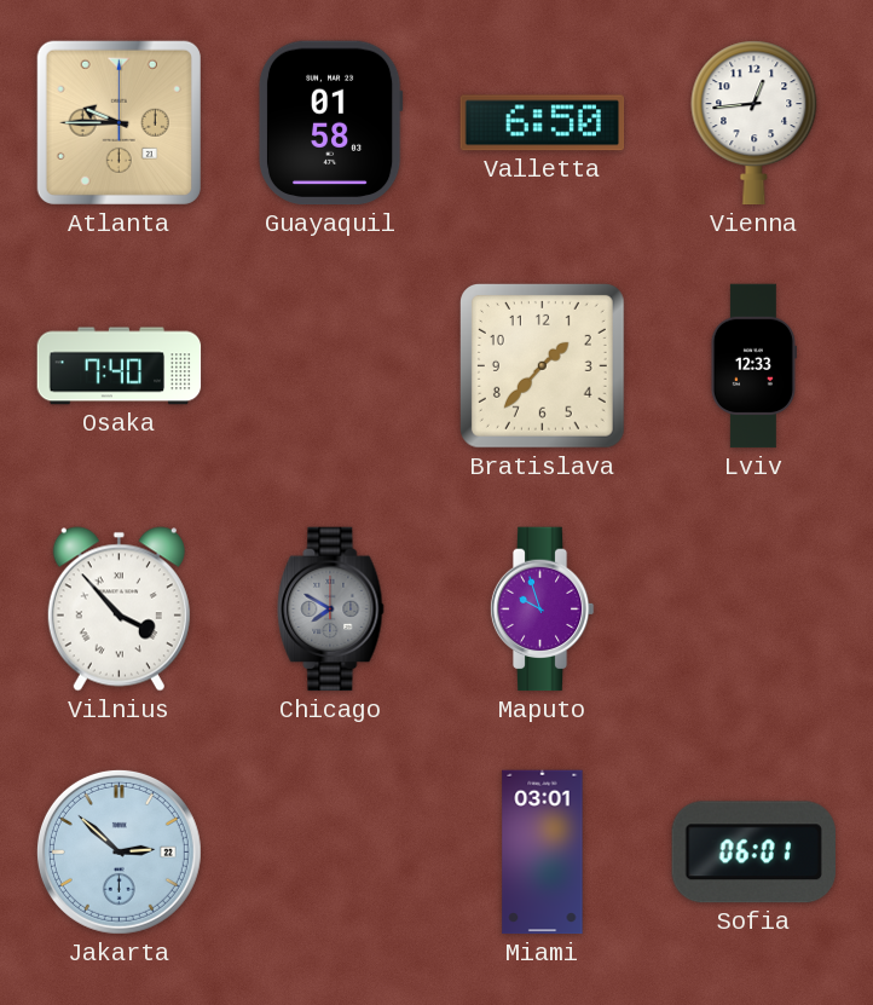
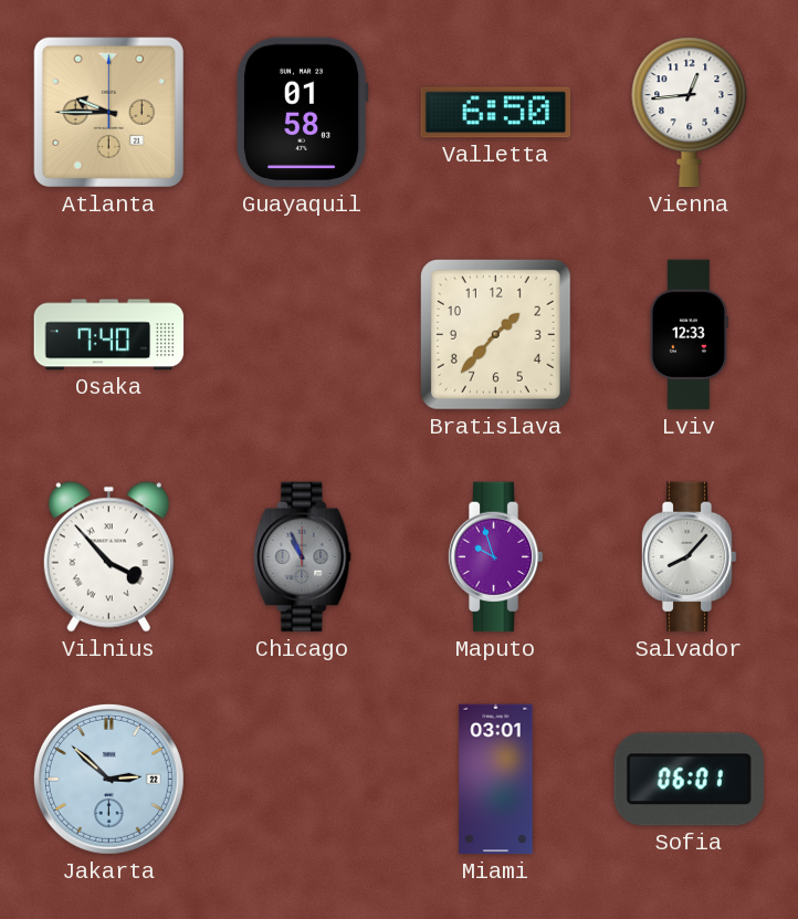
Chicago: 7:50 -> 10:56 (303, 557)
Salvador: none -> 8:07 (689, 557)
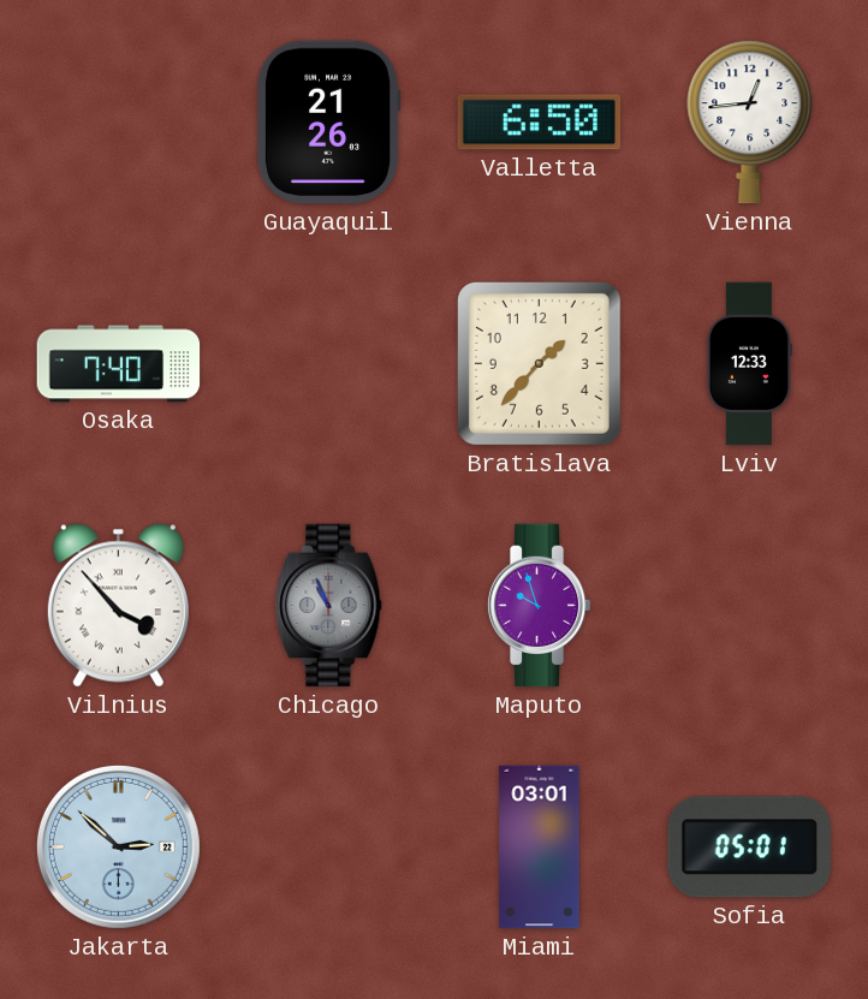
Atlanta: 9:45 -> none (108, 112)
Guayaquil: 01:58 -> 21:26 (328, 123)
Salvador: 8:07 -> none (689, 557)
Sofia: 06:01 -> 05:01 (749, 848)
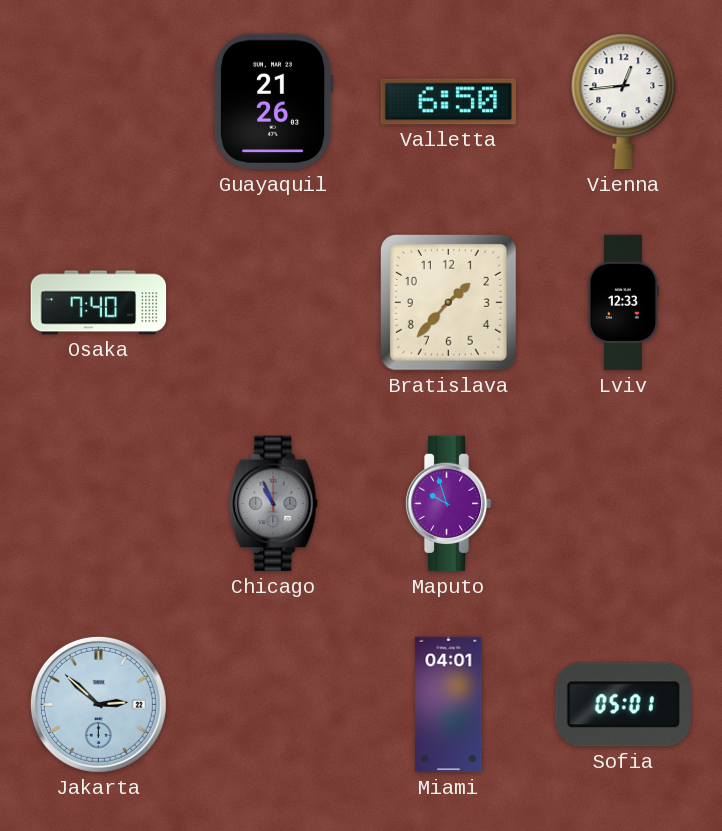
Vilnius: 3:53 -> none (118, 606)
Miami: 03:01 -> 04:01 (449, 705)
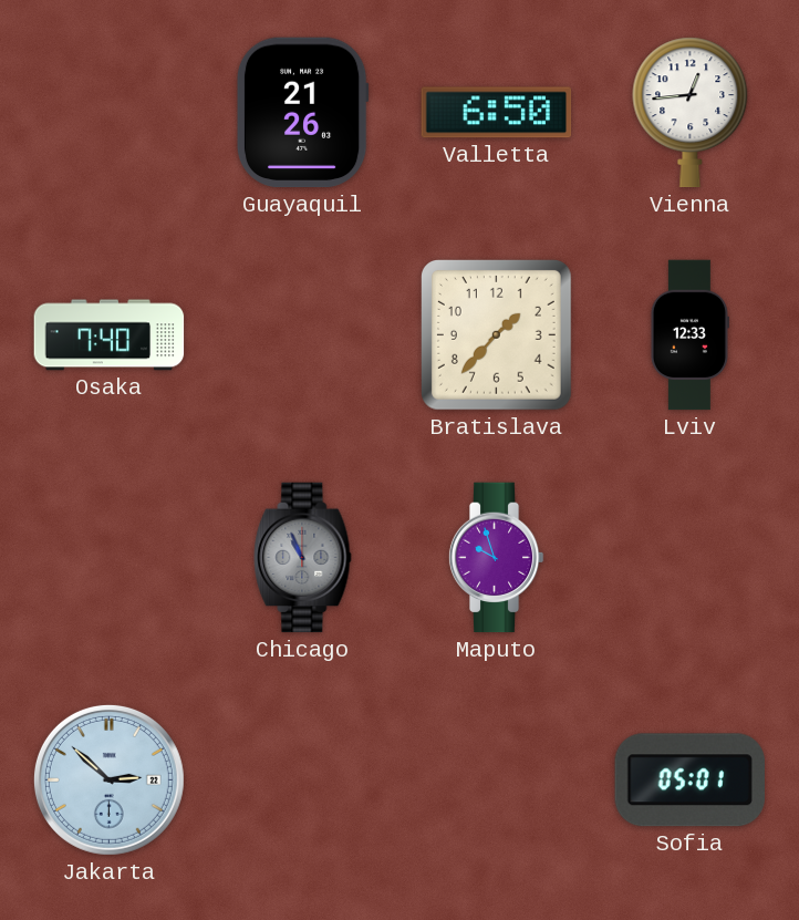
Miami: 04:01 -> none (449, 705)
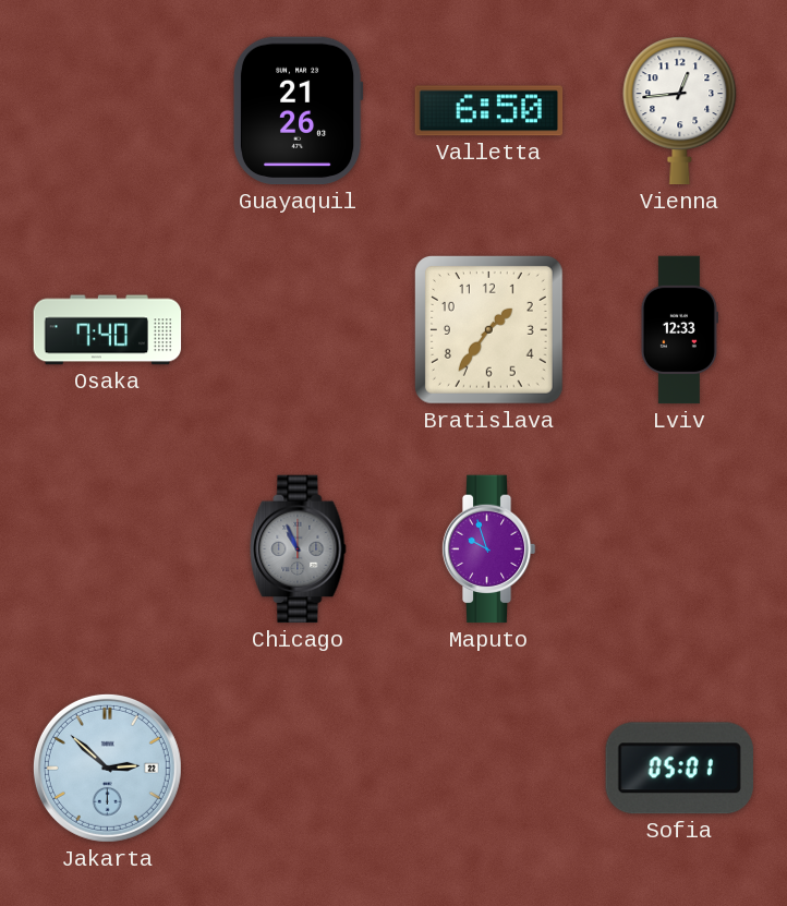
Bratislava: 1:37 -> 1:36 (488, 329)
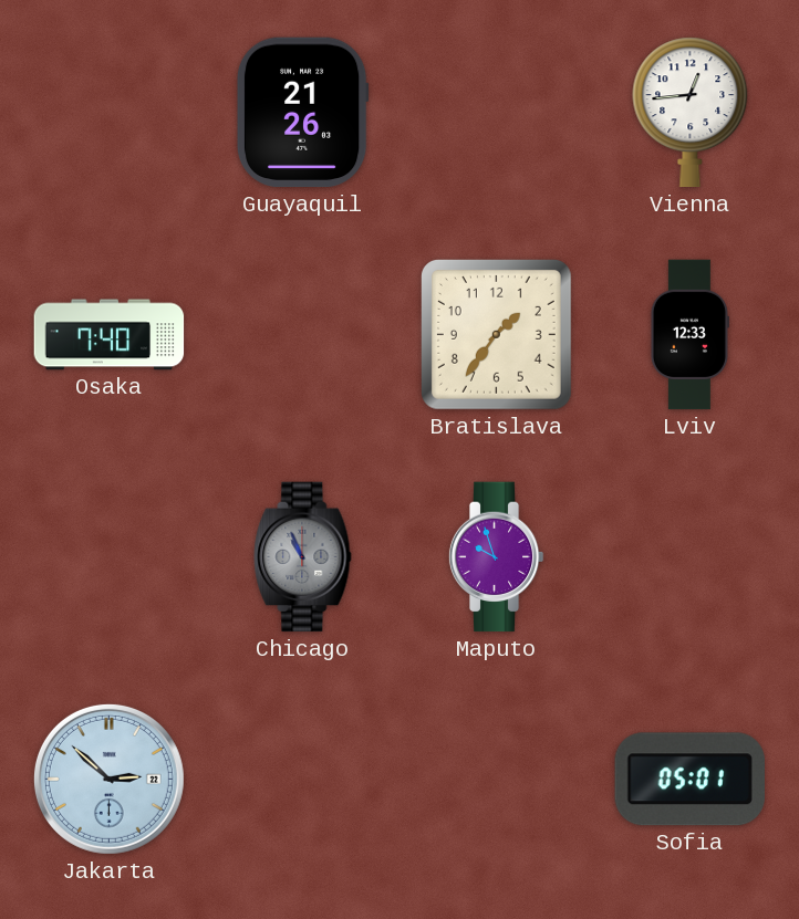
Valletta: 6:50 -> none (489, 111)
